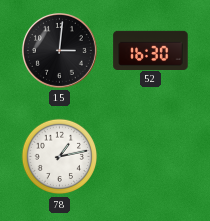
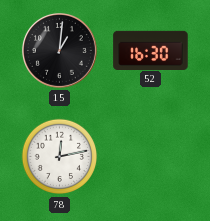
15: 3:01 -> 1:01 (59, 50)
78: 1:13 -> 12:13 (60, 157)
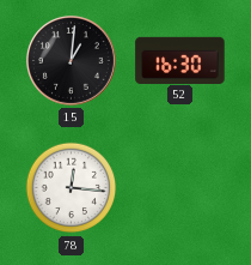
78: 12:13 -> 12:16 (72, 188)
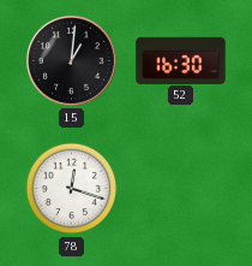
78: 12:16 -> 12:18 (72, 189)
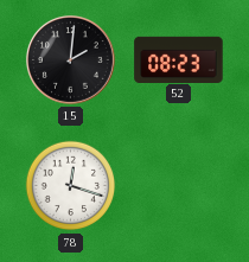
15: 1:01 -> 2:01 (70, 59)
52: 16:30 -> 08:23 (179, 59)
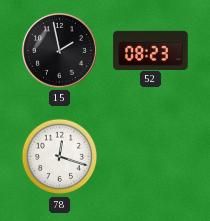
15: 2:01 -> 1:58 (59, 50)
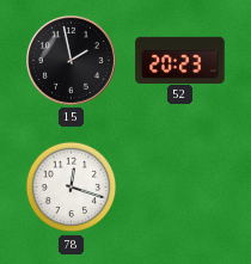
52: 08:23 -> 20:23 (180, 60)
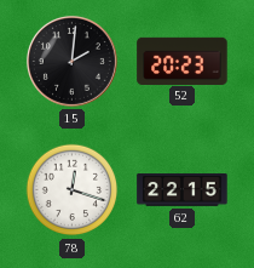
15: 1:58 -> 2:01 (71, 61)
62: none -> 22:15 (183, 190)
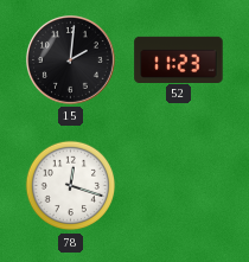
52: 20:23 -> 11:23 (179, 59)
62: 22:15 -> none (183, 190)
